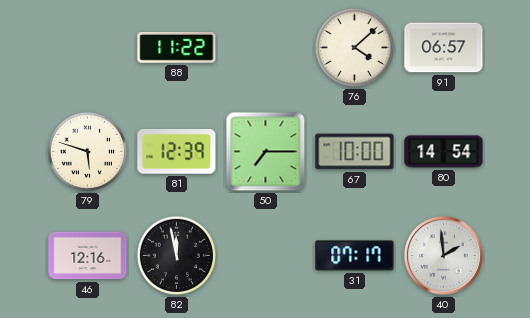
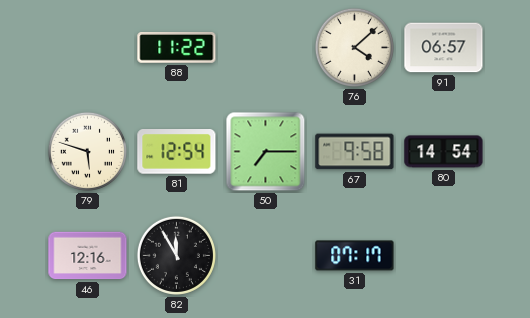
81: 12:39 -> 12:54 (177, 152)
67: 10:00 -> 9:58 (355, 152)
82: 11:58 -> 11:55 (176, 255)
40: 1:59 -> none (443, 255)
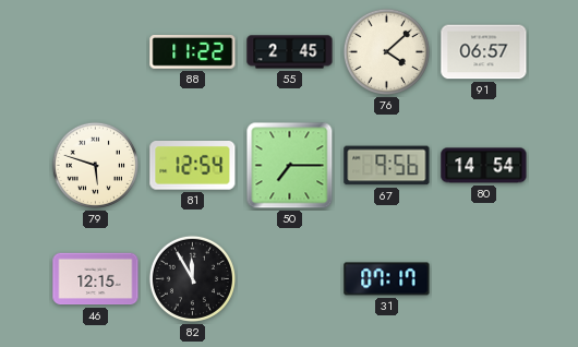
55: none -> 2:45 (290, 52)
67: 9:58 -> 9:56 (387, 166)
46: 12:16 -> 12:15 (96, 279)
